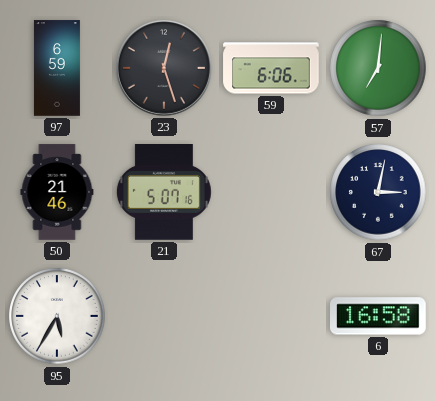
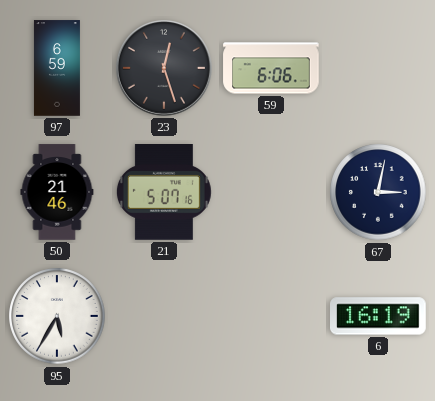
57: 7:01 -> none (378, 68)
6: 16:58 -> 16:19 (379, 316)
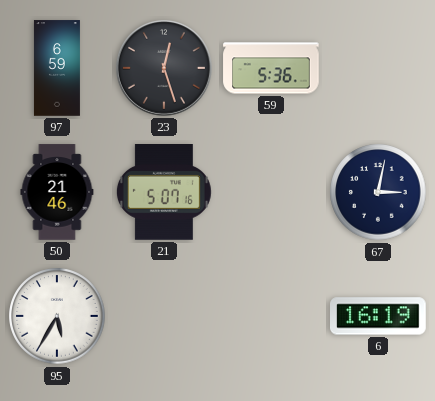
59: 6:06 -> 5:36 (271, 68)
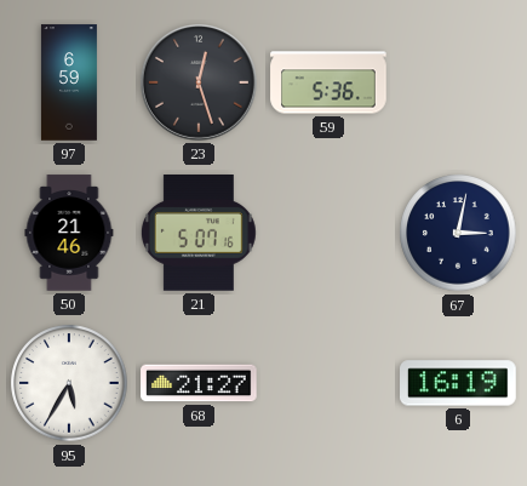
68: none -> 21:27 (199, 383)
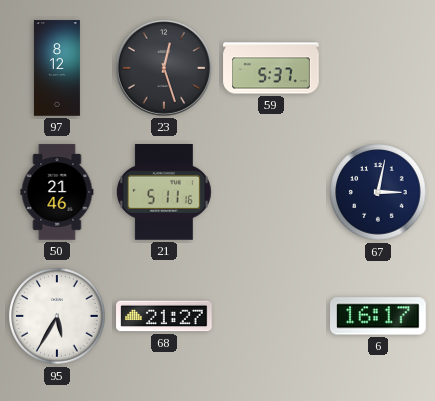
97: 6:59 -> 8:12 (57, 68)
59: 5:36 -> 5:37 (271, 68)
21: 5:07 -> 5:11 (164, 192)
6: 16:19 -> 16:17 (379, 316)
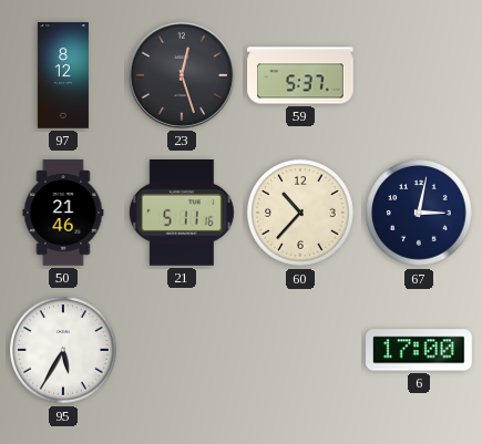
60: none -> 10:37 (300, 213)
68: 21:27 -> none (164, 316)
6: 16:17 -> 17:00 (420, 350)
